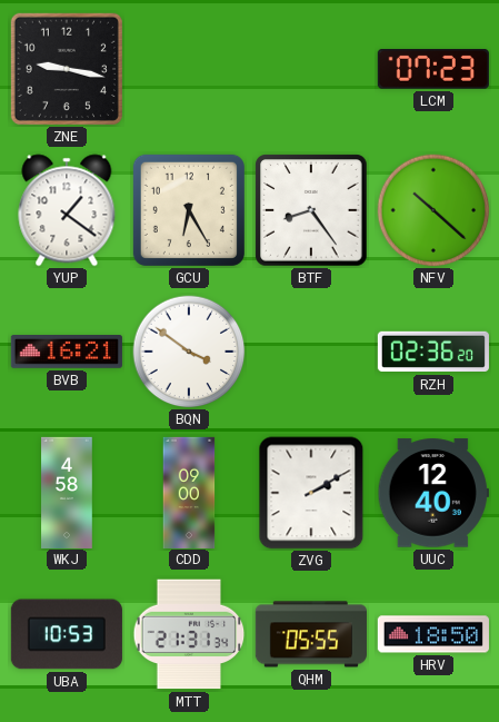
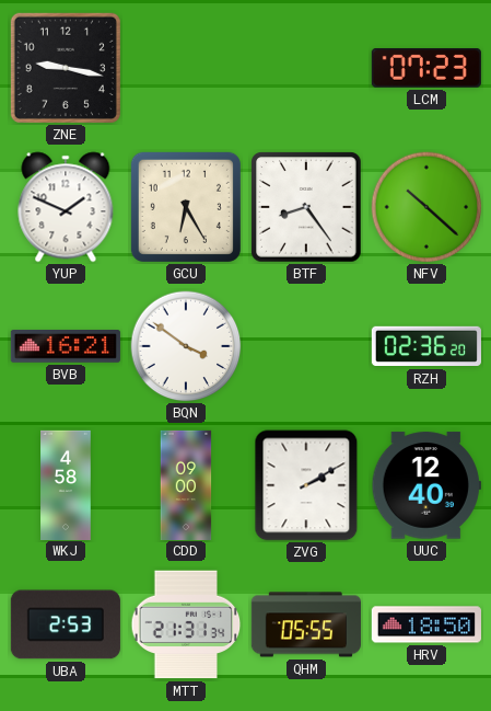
YUP: 1:21 -> 1:49 (66, 207)
UBA: 10:53 -> 2:53 (66, 624)
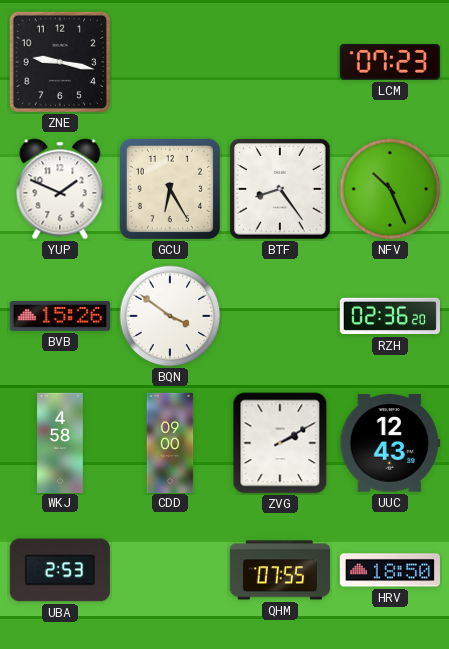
NFV: 10:22 -> 10:26 (390, 189)
BVB: 16:21 -> 15:26 (60, 317)
UUC: 12:40 -> 12:43 (390, 443)
MTT: 21:31 -> none (186, 624)
QHM: 05:55 -> 07:55 (280, 570)
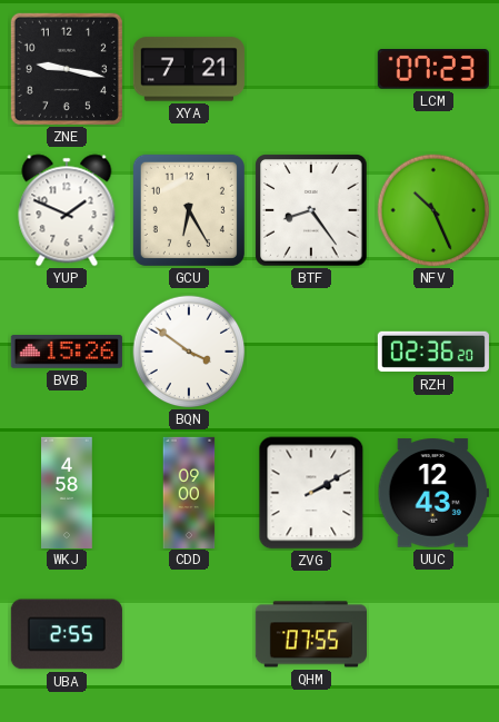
XYA: none -> 7:21 (189, 69)
UBA: 2:53 -> 2:55 (67, 634)
HRV: 18:50 -> none (390, 570)
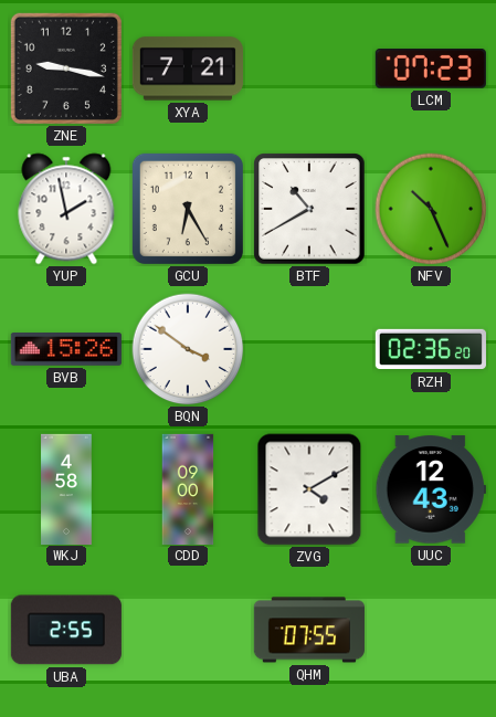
YUP: 1:49 -> 1:58 (66, 209)
BTF: 8:24 -> 10:40 (309, 209)
ZVG: 2:10 -> 4:10 (309, 489)
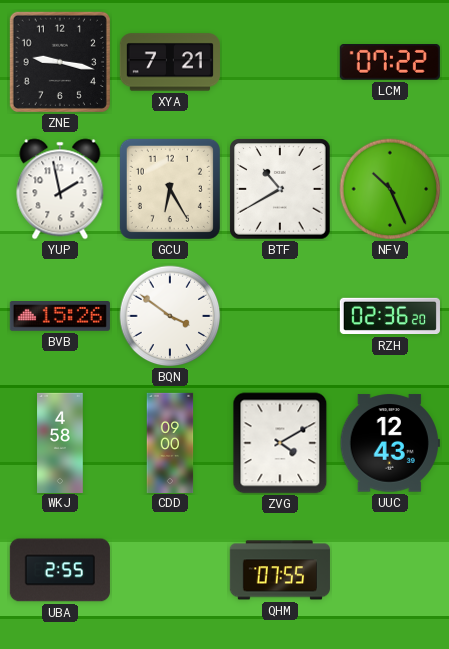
LCM: 07:23 -> 07:22 (390, 63)
